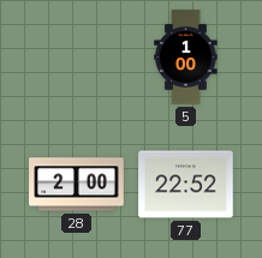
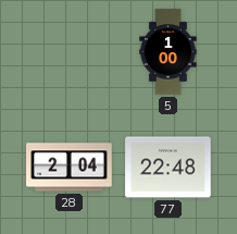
28: 2:00 -> 2:04 (70, 168)
77: 22:52 -> 22:48 (169, 168)
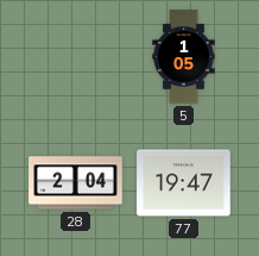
5: 1:00 -> 1:05 (184, 57)
77: 22:48 -> 19:47 (184, 183)
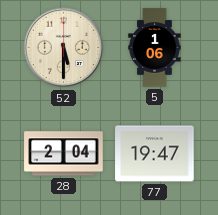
52: none -> 5:30 (64, 48)
5: 1:05 -> 1:06 (155, 48)
